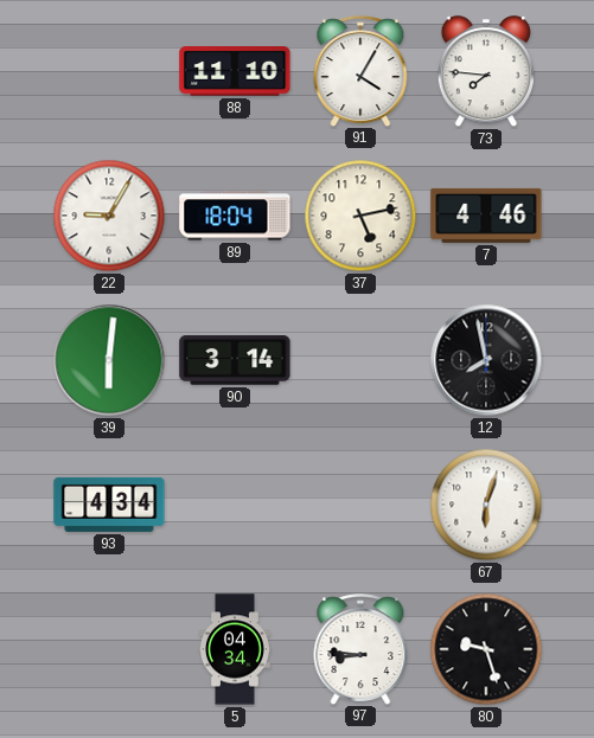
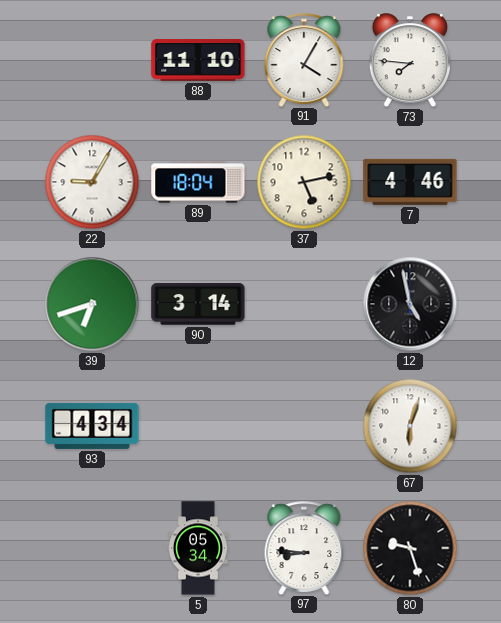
39: 6:01 -> 6:42 (92, 304)
12: 7:58 -> 4:58 (410, 304)
5: 04:34 -> 05:34 (198, 548)
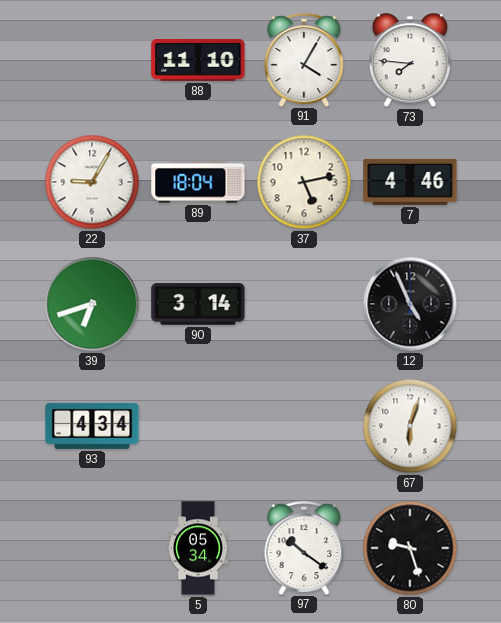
12: 4:58 -> 4:56 (410, 304)
97: 8:46 -> 10:21 (304, 548)
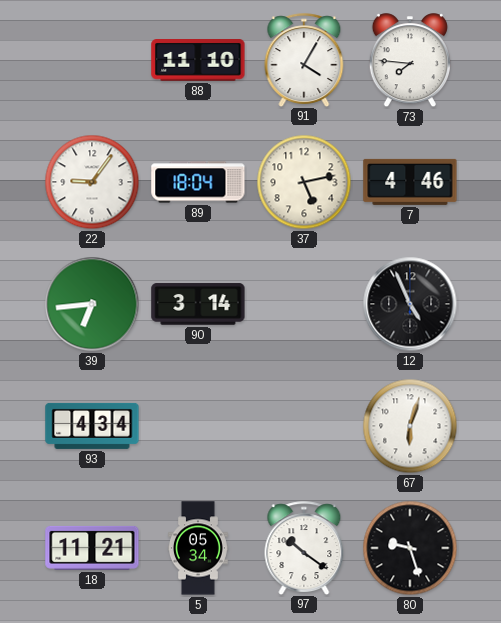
22: 9:05 -> 9:06 (92, 182)
39: 6:42 -> 6:44 (92, 304)
18: none -> 11:21 (92, 548)
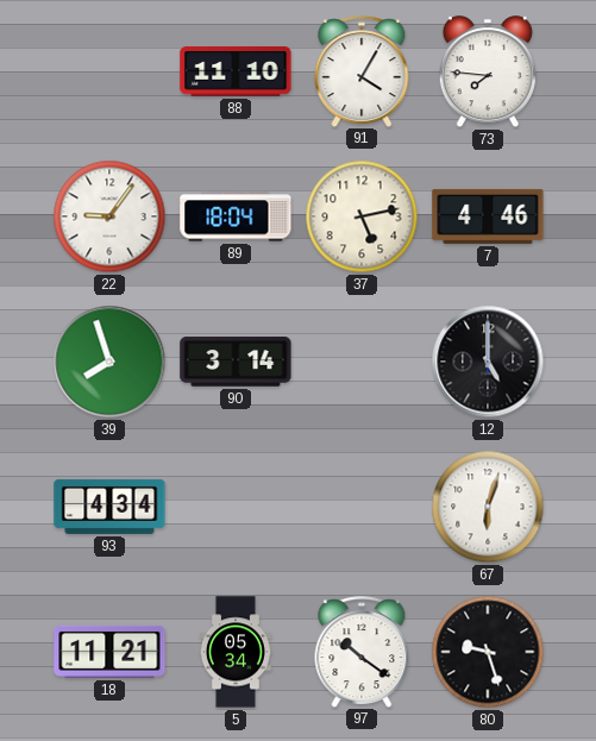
39: 6:44 -> 7:57 (109, 362)
12: 4:56 -> 5:00 (488, 362)
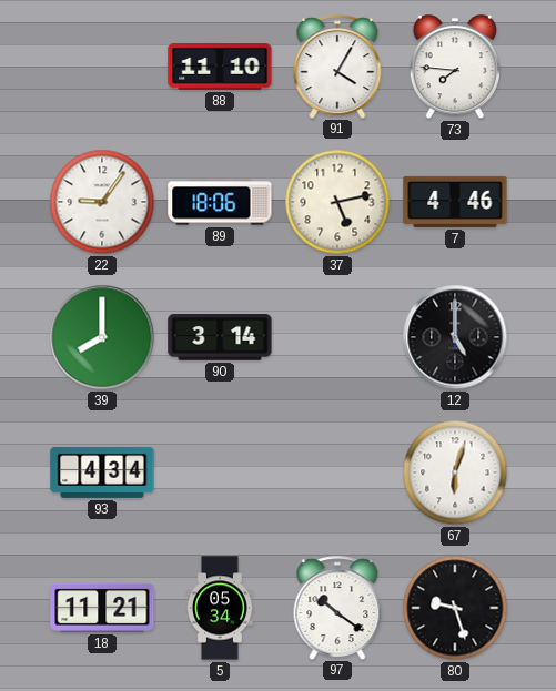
89: 18:04 -> 18:06 (220, 202)
39: 7:57 -> 8:00 (102, 337)
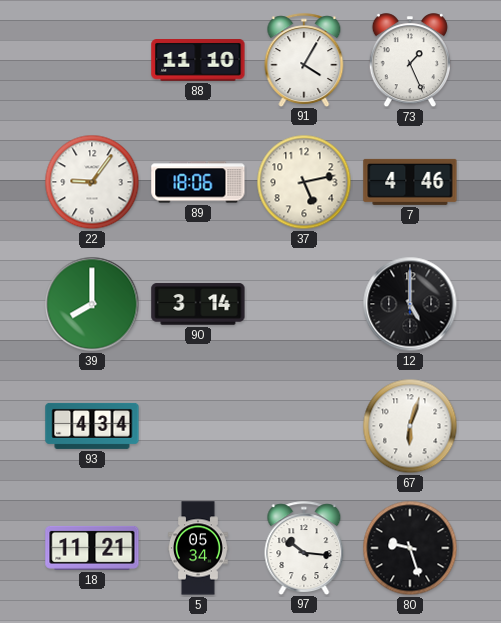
73: 7:46 -> 1:26 (410, 61)
97: 10:21 -> 10:16 (304, 548)
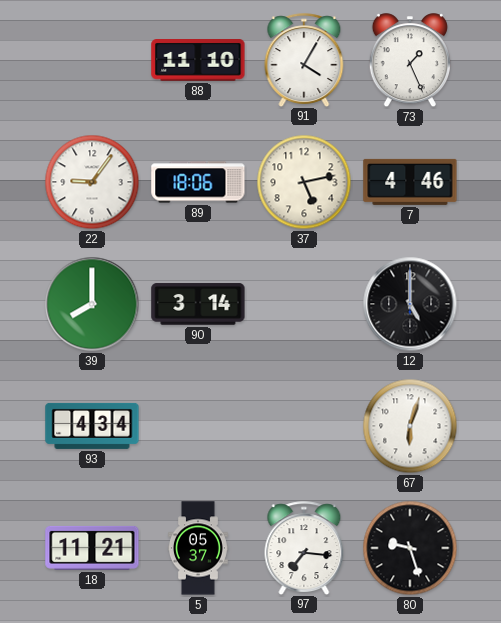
5: 05:34 -> 05:37 (198, 548)
97: 10:16 -> 7:16 (304, 548)
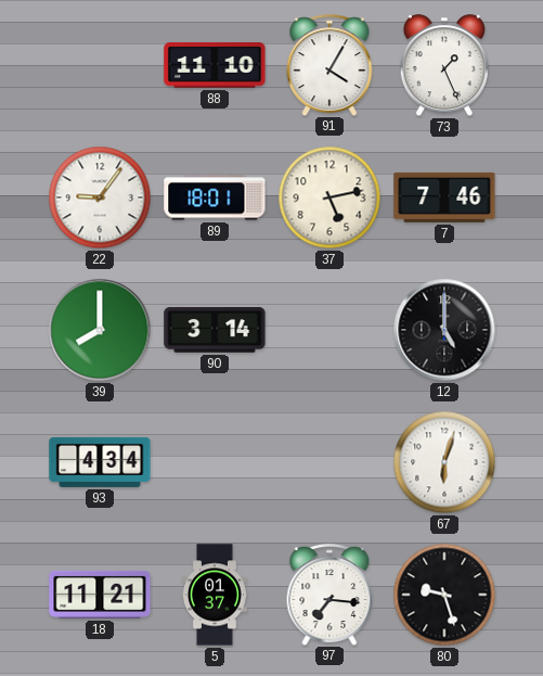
89: 18:06 -> 18:01 (215, 197)
7: 4:46 -> 7:46 (444, 197)
5: 05:37 -> 01:37 (215, 595)
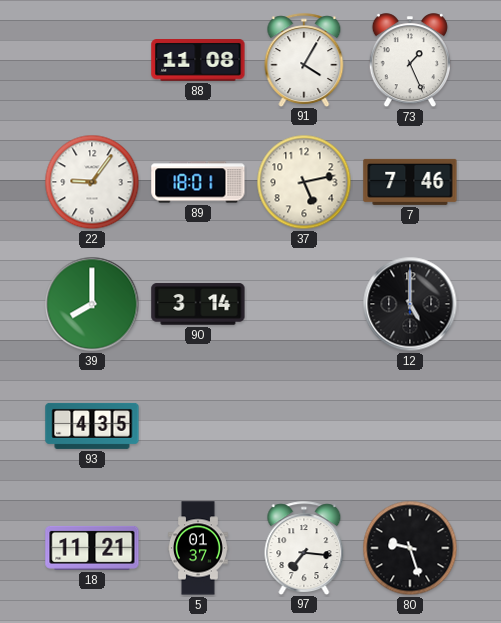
88: 11:10 -> 11:08 (198, 61)
93: 4:34 -> 4:35 (92, 426)
67: 6:03 -> none (444, 462)
